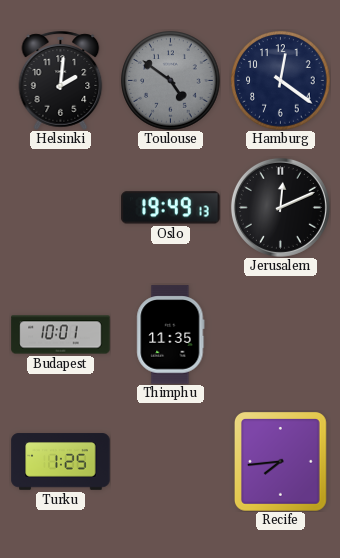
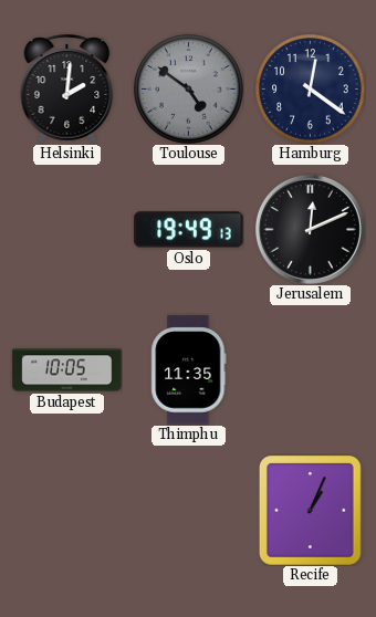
Budapest: 10:01 -> 10:05 (67, 370)
Turku: 1:25 -> none (61, 462)
Recife: 7:44 -> 1:04 (311, 511)
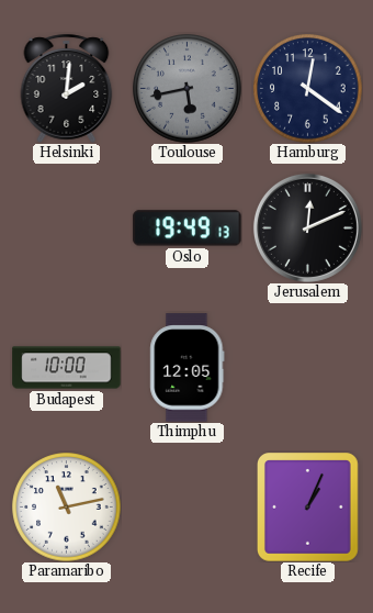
Toulouse: 4:51 -> 5:43 (188, 89)
Budapest: 10:05 -> 10:00 (67, 368)
Thimphu: 11:35 -> 12:05 (188, 368)
Paramaribo: none -> 11:13 (67, 508)
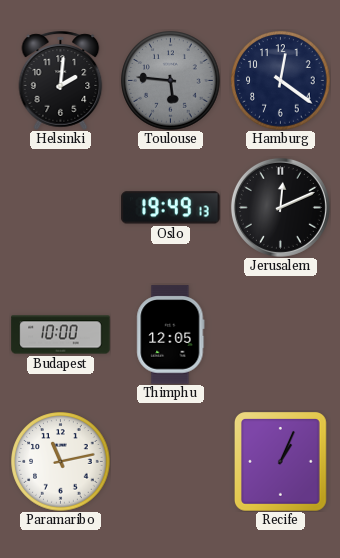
Toulouse: 5:43 -> 5:46 (171, 81)
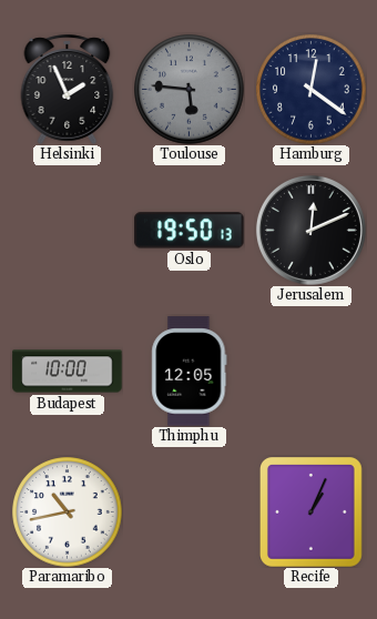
Helsinki: 2:01 -> 1:56 (68, 89)
Oslo: 19:49 -> 19:50 (190, 231)
Paramaribo: 11:13 -> 10:43 (68, 513)
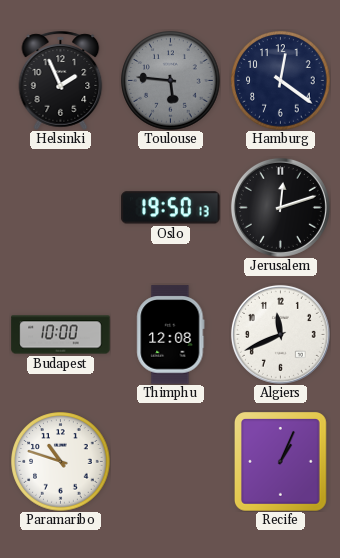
Jerusalem: 12:11 -> 12:12 (280, 207)
Thimphu: 12:05 -> 12:08 (171, 335)
Algiers: none -> 11:41 (280, 334)
Paramaribo: 10:43 -> 10:48 (61, 462)
